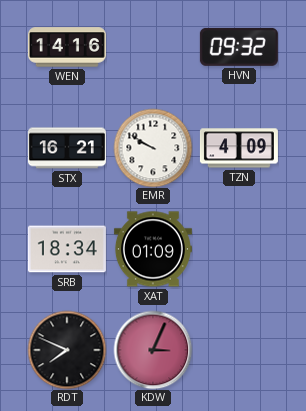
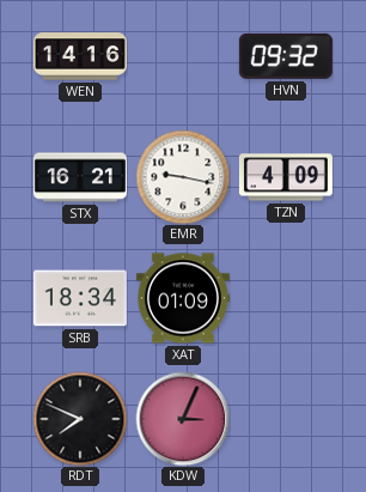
EMR: 9:50 -> 9:17 (183, 177)
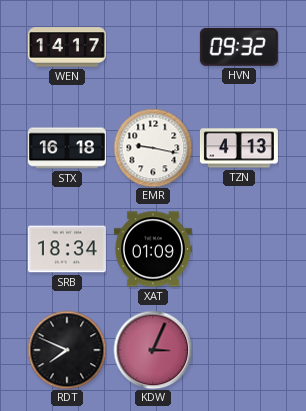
WEN: 14:16 -> 14:17 (67, 47)
STX: 16:21 -> 16:18 (67, 148)
TZN: 4:09 -> 4:13 (239, 148)
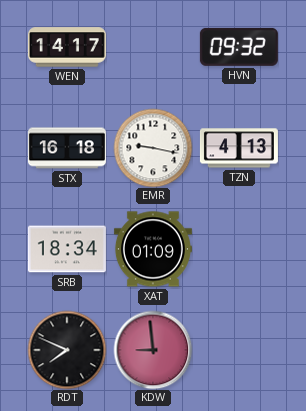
KDW: 3:04 -> 8:59 (153, 350)
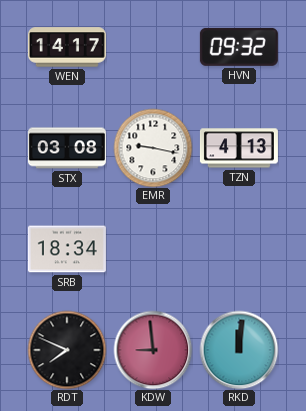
STX: 16:18 -> 03:08 (67, 148)
XAT: 01:09 -> none (153, 249)
RKD: none -> 12:01 (239, 350)
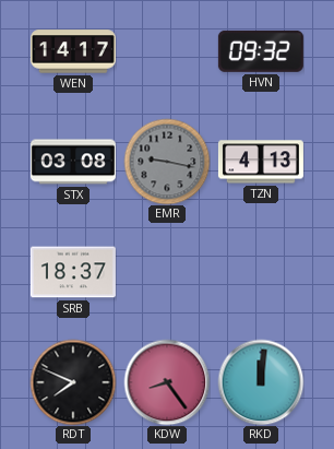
EMR dial: white -> grey (167, 162)
SRB: 18:34 -> 18:37 (73, 272)
KDW: 8:59 -> 8:24 (167, 382)
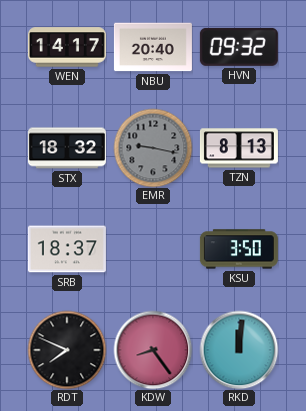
NBU: none -> 20:40 (153, 47)
STX: 03:08 -> 18:32 (67, 148)
TZN: 4:13 -> 8:13 (239, 148)
KSU: none -> 3:50 (239, 249)
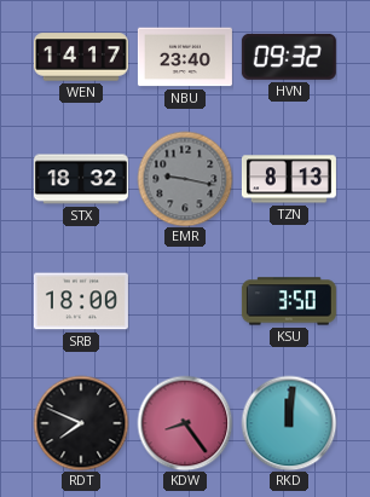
NBU: 20:40 -> 23:40 (185, 57)
SRB: 18:37 -> 18:00 (81, 301)
